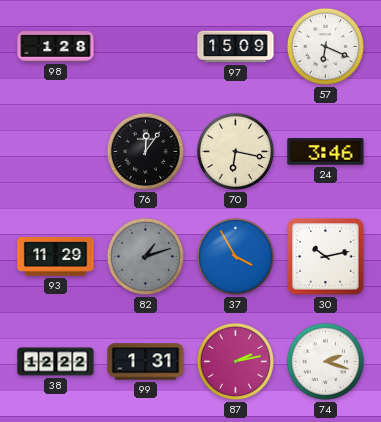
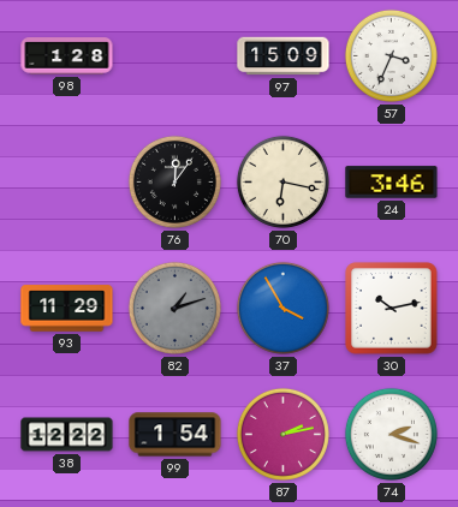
57: 6:19 -> 3:34 (391, 55)
99: 1:31 -> 1:54 (176, 435)
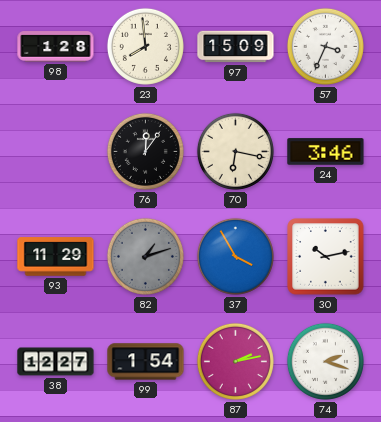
23: none -> 7:59 (145, 46)
38: 12:22 -> 12:27 (56, 362)
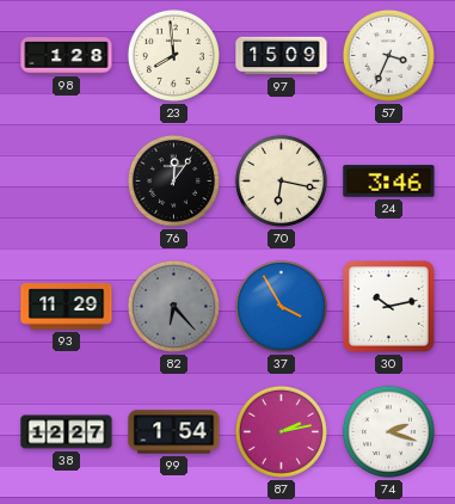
82: 1:12 -> 6:23 (173, 306)
